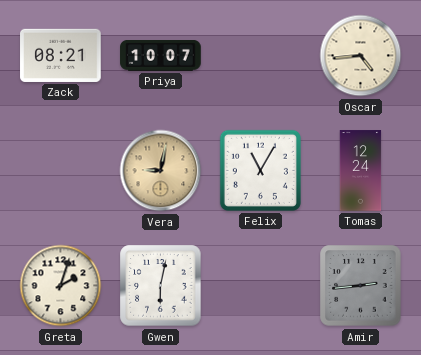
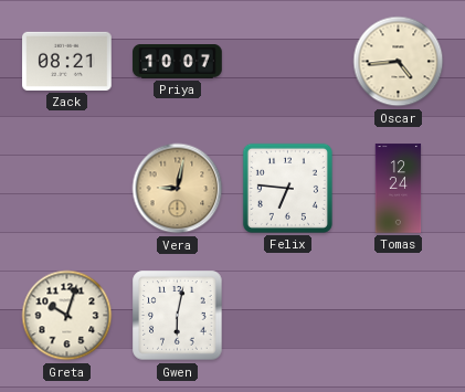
Felix: 11:05 -> 6:46 (287, 188)
Greta: 2:03 -> 10:03 (67, 316)
Amir: 2:44 -> none (361, 286)
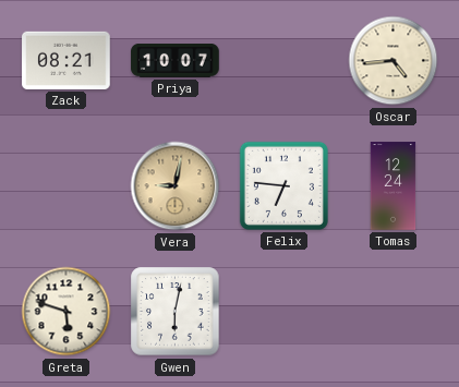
Greta: 10:03 -> 5:48 (67, 312)
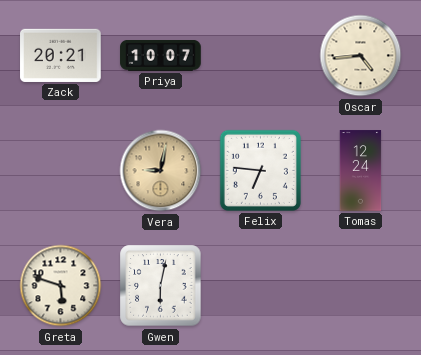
Zack: 08:21 -> 20:21 (61, 55)
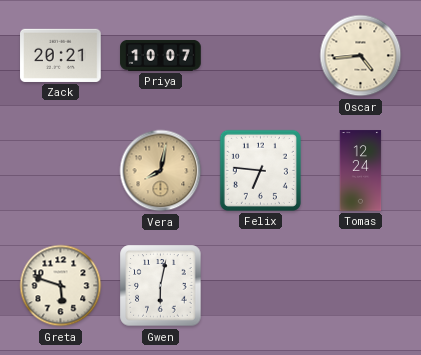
Vera: 9:02 -> 8:02 (161, 171)
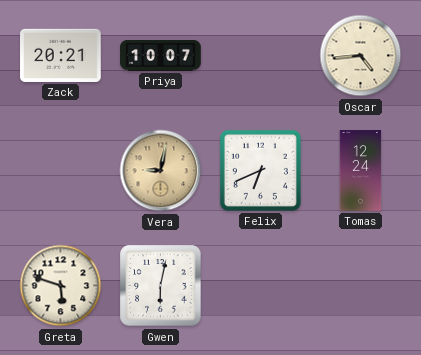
Vera: 8:02 -> 9:02 (161, 171)
Felix: 6:46 -> 6:41 (260, 170)
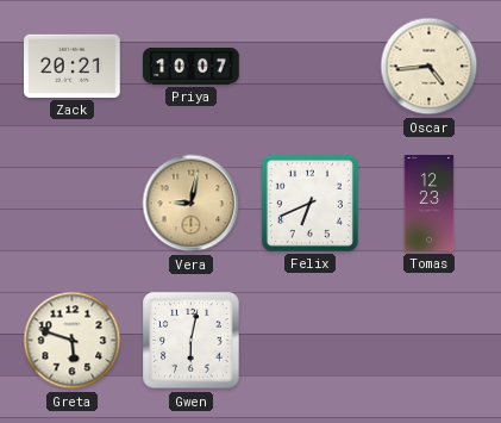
Tomas: 12:24 -> 12:23 (430, 204)
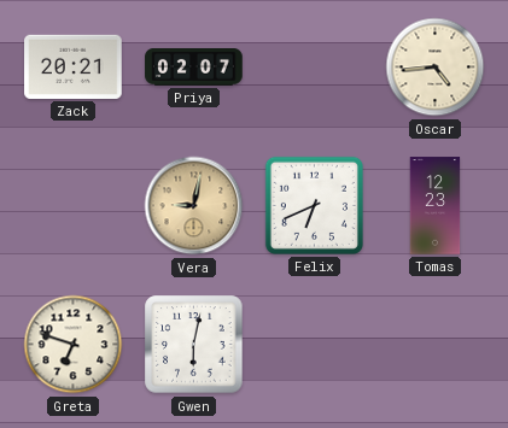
Priya: 10:07 -> 02:07 (194, 68)
Greta: 5:48 -> 6:48 (74, 345)
